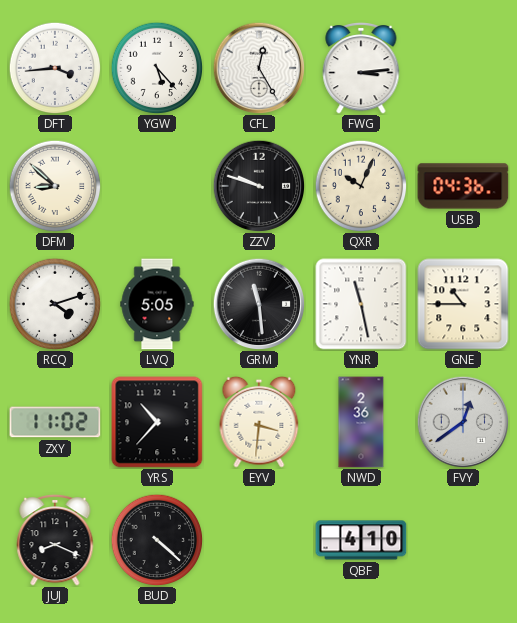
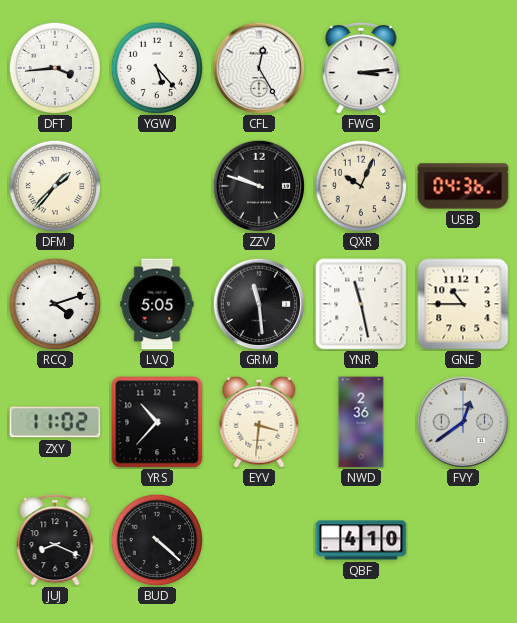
DFM: 8:52 -> 1:37 (55, 186)
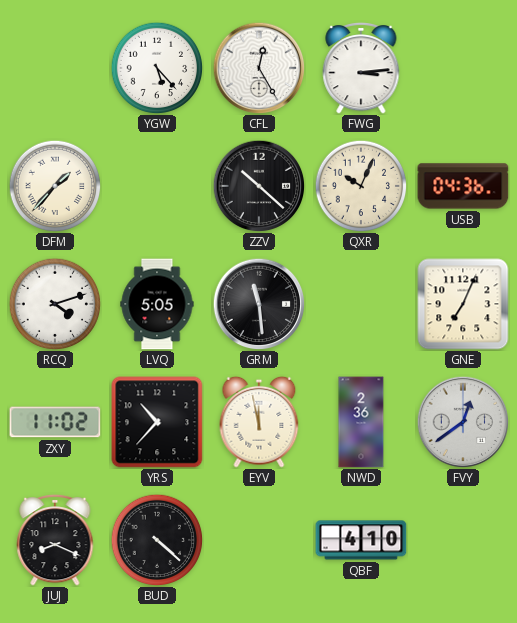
DFT: 3:44 -> none (55, 68)
ZZV: 9:48 -> 10:22 (259, 186)
YNR: 11:28 -> none (361, 304)
GNE: 10:45 -> 7:04 (463, 304)
EYV: 3:31 -> 11:58 (259, 422)
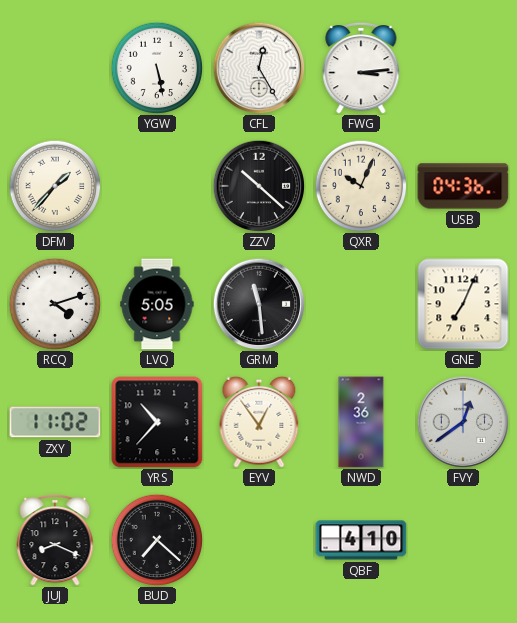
YGW: 5:23 -> 5:28 (157, 68)
EYV: 11:58 -> 12:54 (259, 422)
BUD: 4:22 -> 7:22 (157, 540)
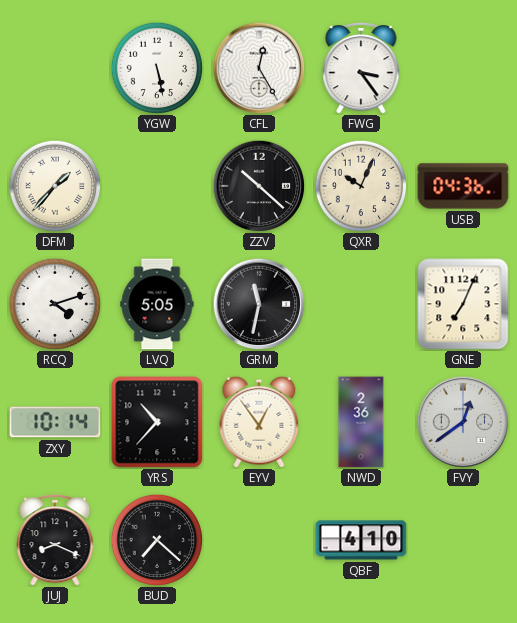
FWG: 3:14 -> 3:24 (361, 68)
GRM: 11:29 -> 11:32 (259, 304)
ZXY: 11:02 -> 10:14 (55, 422)
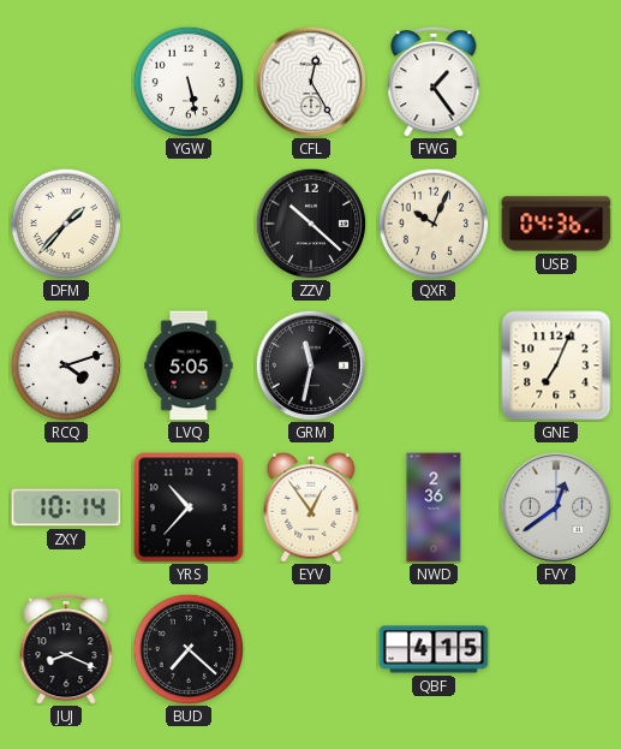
FWG: 3:24 -> 1:24 (434, 82)
QBF: 4:10 -> 4:15 (434, 649)
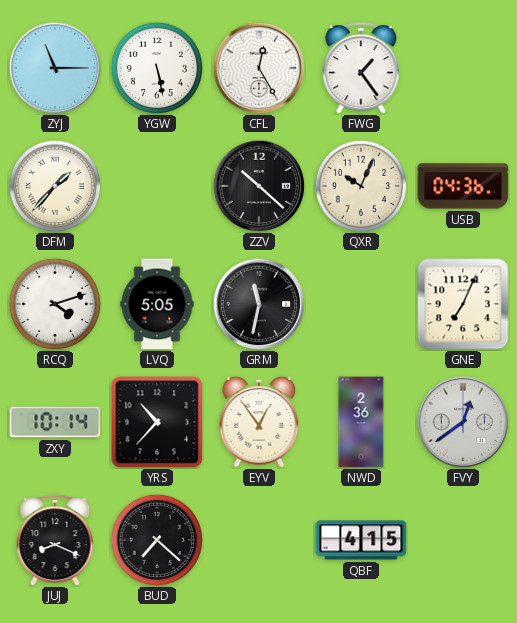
ZYJ: none -> 11:15 (55, 68)
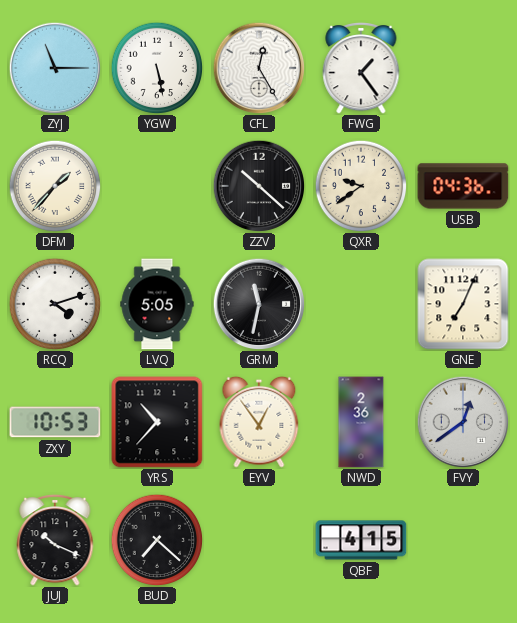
QXR: 10:04 -> 9:39 (361, 186)
ZXY: 10:14 -> 10:53 (55, 422)
JUJ: 8:19 -> 10:19 (55, 540)
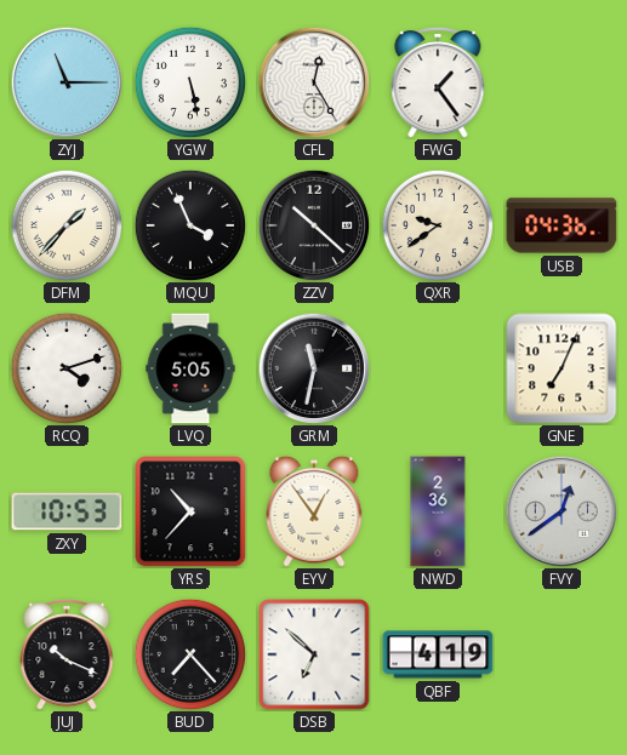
MQU: none -> 3:56 (190, 225)
BUD: 7:22 -> 7:23 (190, 654)
DSB: none -> 6:52 (314, 654)
QBF: 4:15 -> 4:19 (438, 654)
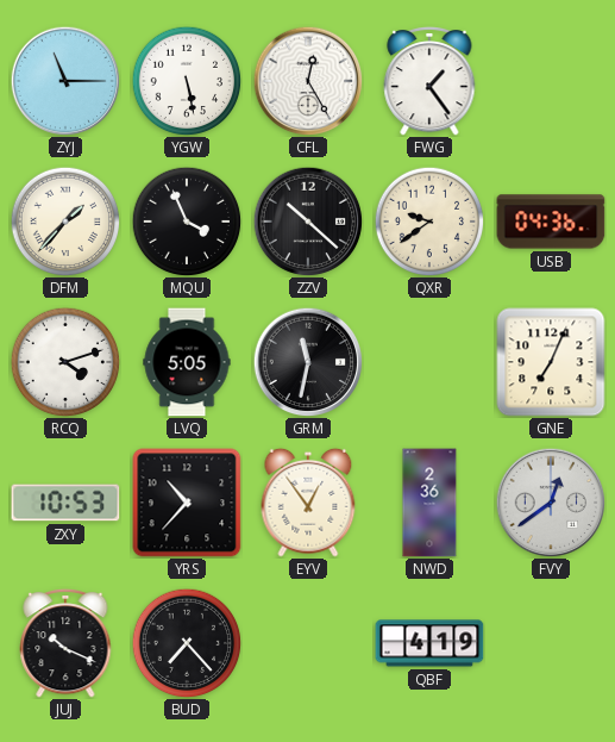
DSB: 6:52 -> none (314, 654)
